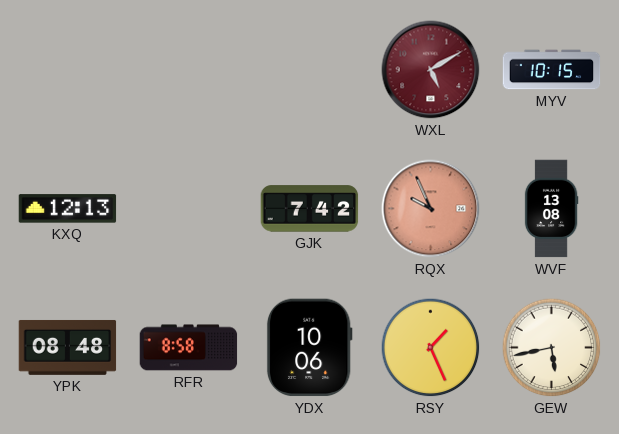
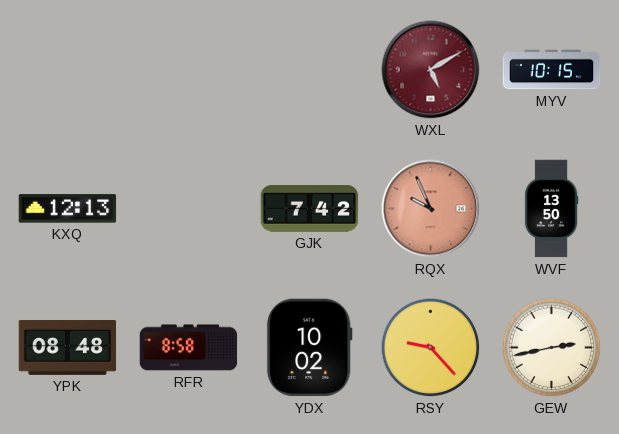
WVF: 13:08 -> 13:50 (551, 209)
YDX: 10:06 -> 10:02 (309, 348)
RSY: 1:26 -> 9:23 (431, 348)
GEW: 5:43 -> 2:43 (552, 348)
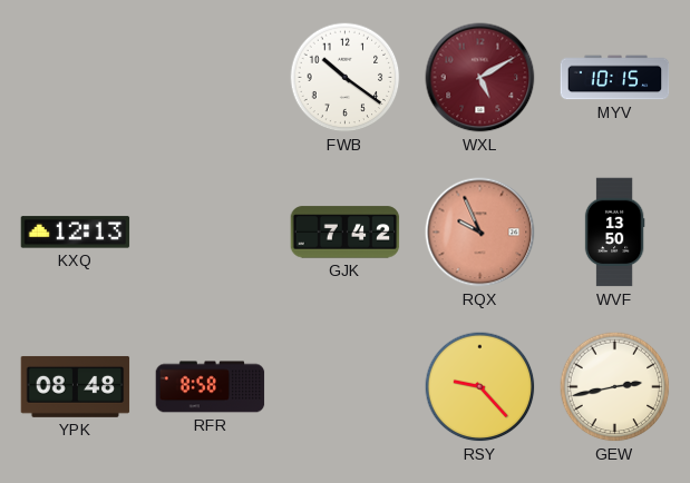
FWB: none -> 10:21 (346, 78)
YDX: 10:02 -> none (309, 348)
